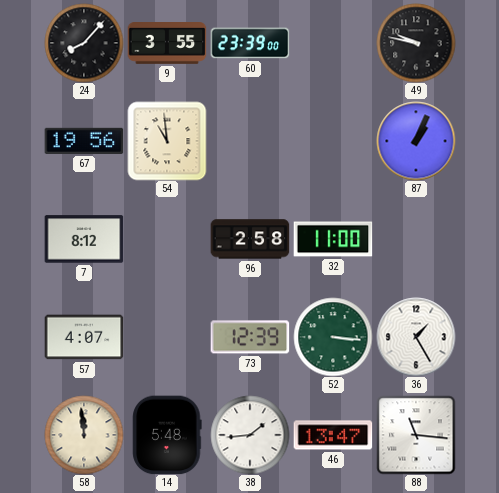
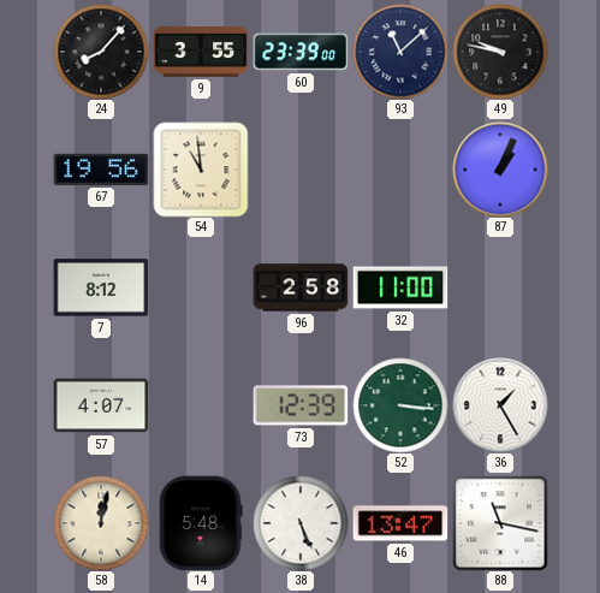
93: none -> 11:08 (400, 52)
58: 11:59 -> 12:02 (101, 523)
38: 1:44 -> 5:26 (301, 523)
88: 11:16 -> 11:17 (500, 523)
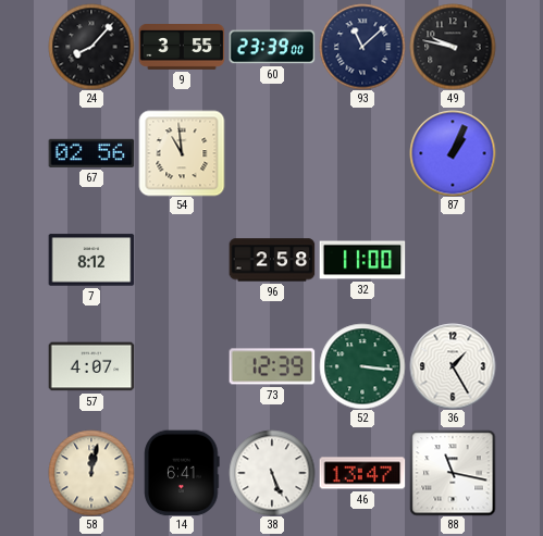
67: 19:56 -> 02:56 (91, 153)
14: 5:48 -> 6:41 (182, 473)
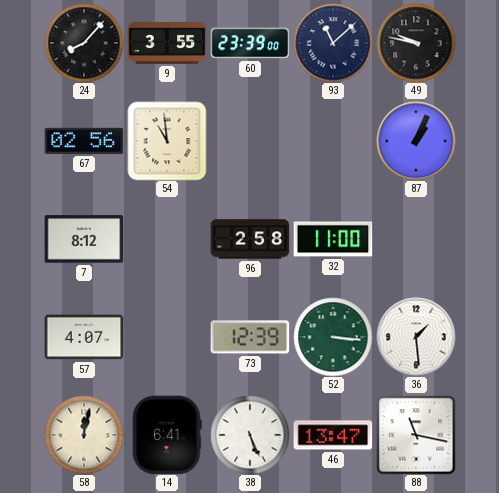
36: 1:25 -> 1:29 (416, 337)
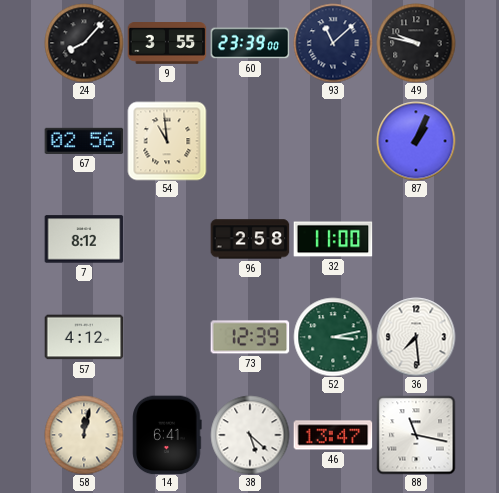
57: 4:07 -> 4:12 (84, 337)
52: 3:16 -> 3:13 (333, 337)
36: 1:29 -> 7:29 (416, 337)
38: 5:26 -> 5:22 (250, 435)
